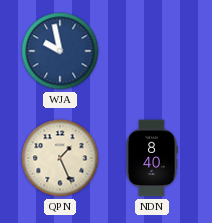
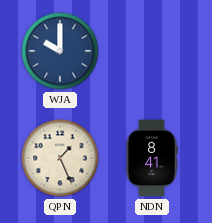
WJA: 9:58 -> 10:00 (60, 51)
NDN: 8:40 -> 8:41 (152, 158)
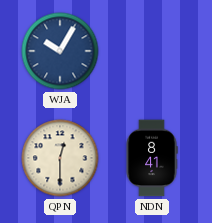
WJA: 10:00 -> 10:05 (60, 51)
QPN: 1:26 -> 12:30 (60, 158)
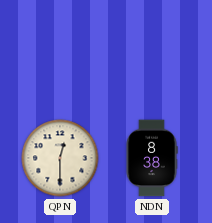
WJA: 10:05 -> none (60, 51)
NDN: 8:41 -> 8:38 (152, 158)
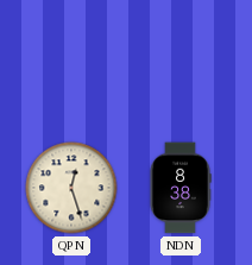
QPN: 12:30 -> 12:27 (71, 188)
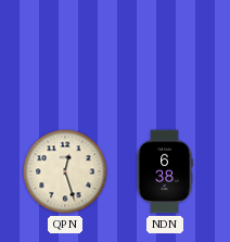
NDN: 8:38 -> 6:38 (165, 171)
